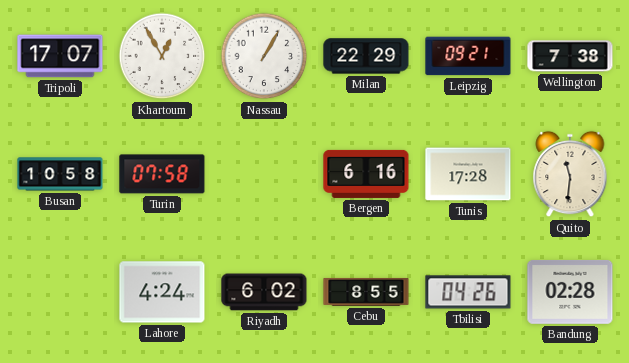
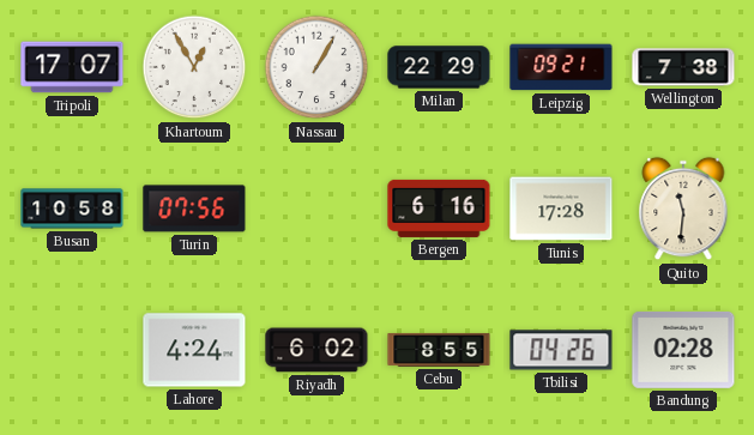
Turin: 07:58 -> 07:56 (194, 209)
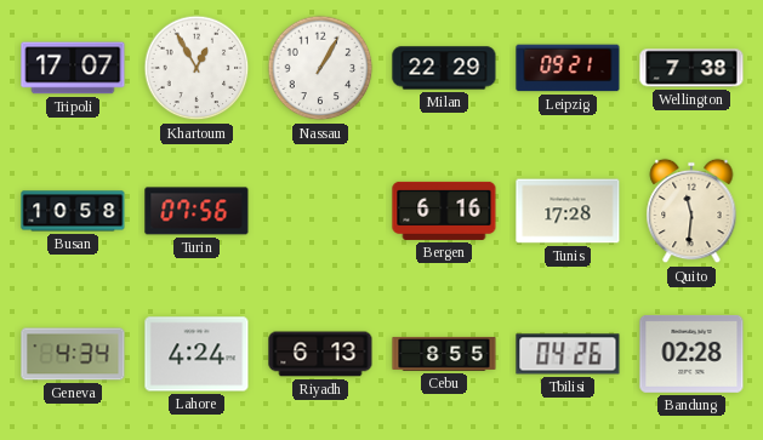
Geneva: none -> 4:34 (73, 354)
Riyadh: 6:02 -> 6:13 (320, 354)
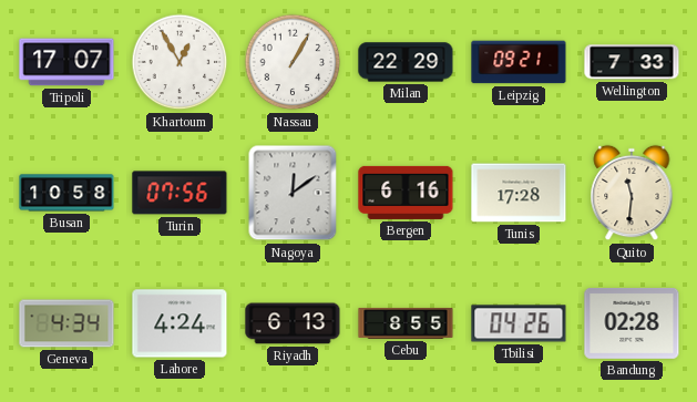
Wellington: 7:38 -> 7:33 (632, 62)
Nagoya: none -> 12:09 (293, 193)
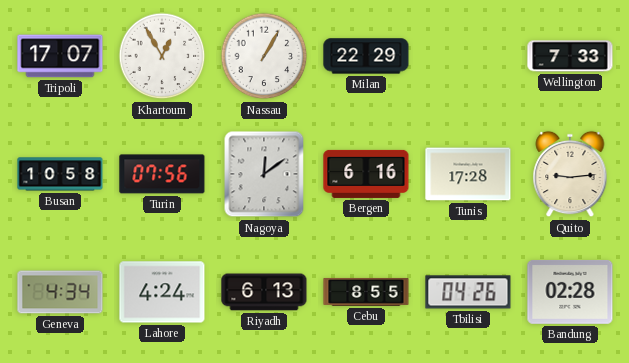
Leipzig: 09:21 -> none (519, 62)
Quito: 11:31 -> 9:14 (570, 174)
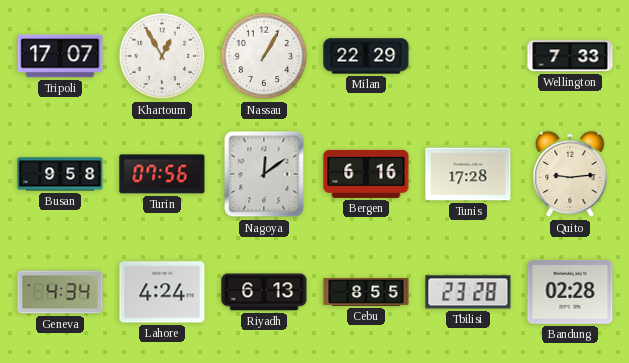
Busan: 10:58 -> 9:58 (60, 174)
Tbilisi: 04:26 -> 23:28 (468, 292)
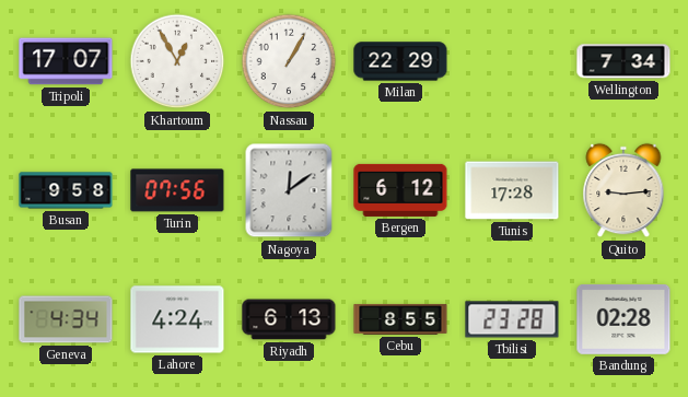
Wellington: 7:33 -> 7:34 (623, 61)
Bergen: 6:16 -> 6:12 (400, 190)
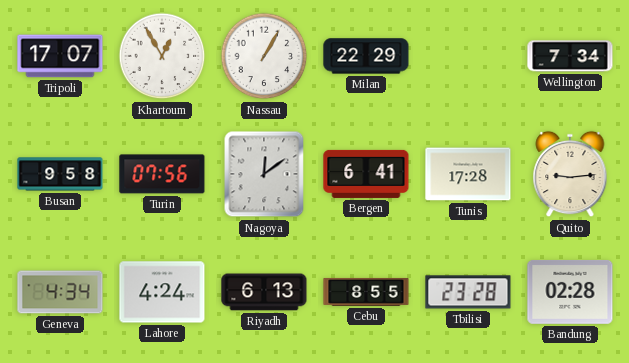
Bergen: 6:12 -> 6:41 (366, 174)
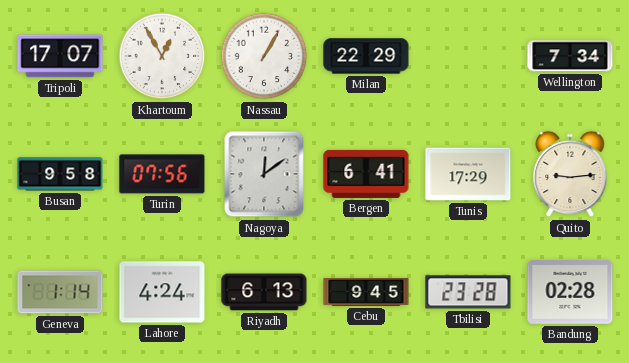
Tunis: 17:28 -> 17:29 (468, 174)
Geneva: 4:34 -> 1:14 (60, 292)
Cebu: 8:55 -> 9:45 (366, 292)
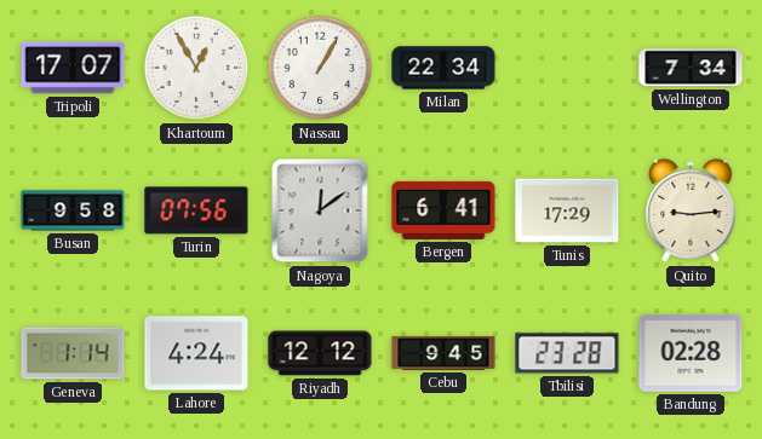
Milan: 22:29 -> 22:34 (443, 68)
Riyadh: 6:13 -> 12:12 (320, 353)
